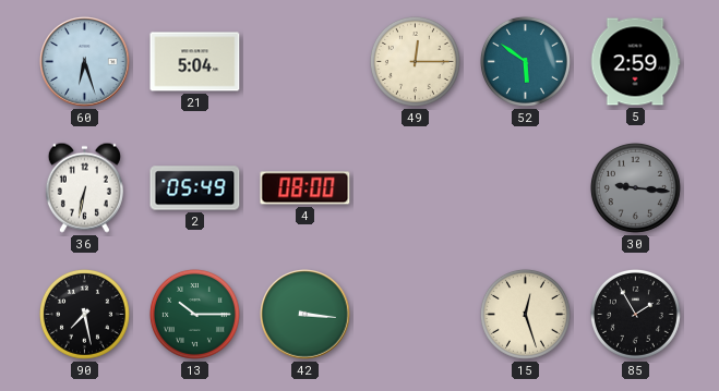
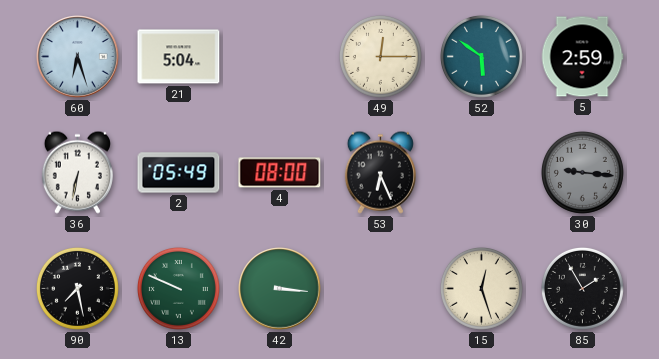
53: none -> 6:26 (380, 172)
13: 10:15 -> 9:49 (178, 288)
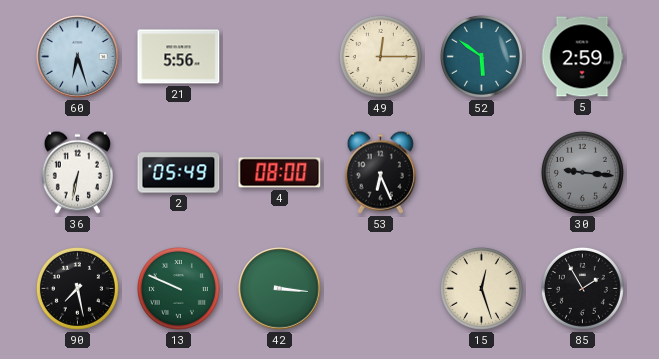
21: 5:04 -> 5:56 (179, 57)
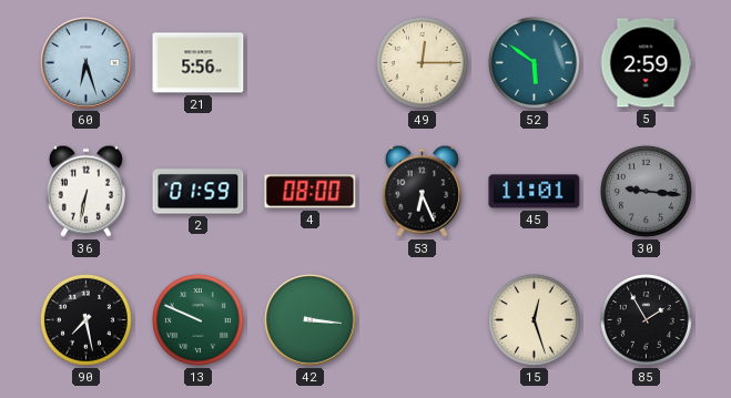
2: 05:49 -> 01:59 (199, 192)
45: none -> 11:01 (535, 192)
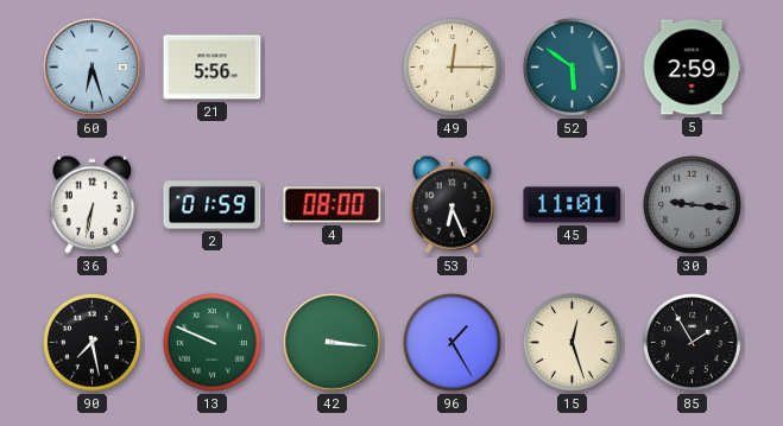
96: none -> 1:25 (452, 342)
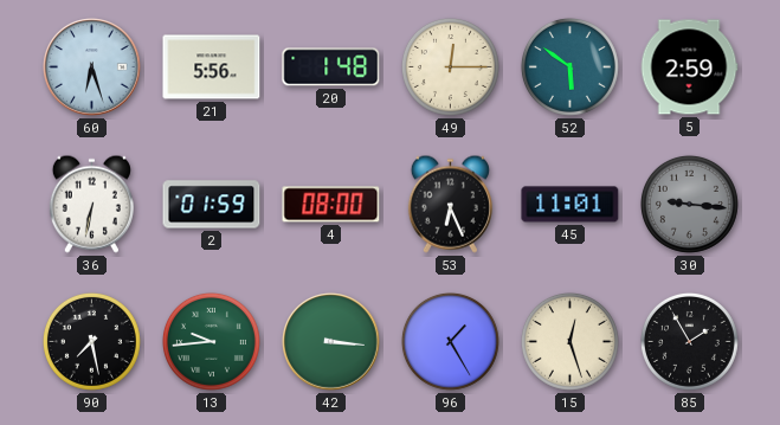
20: none -> 1:48 (331, 67)
13: 9:49 -> 9:44 (211, 341)
